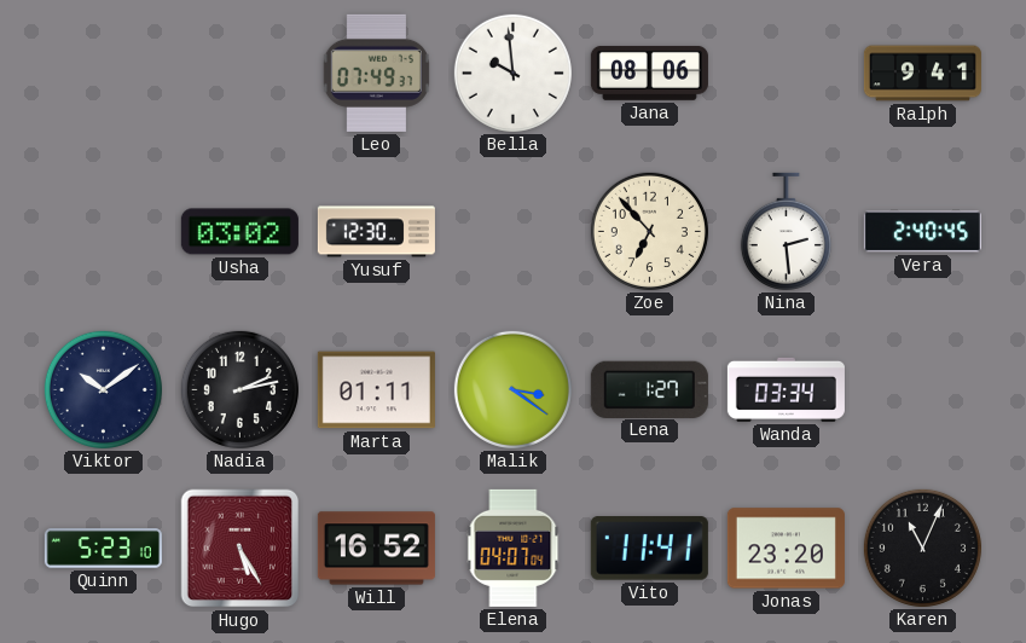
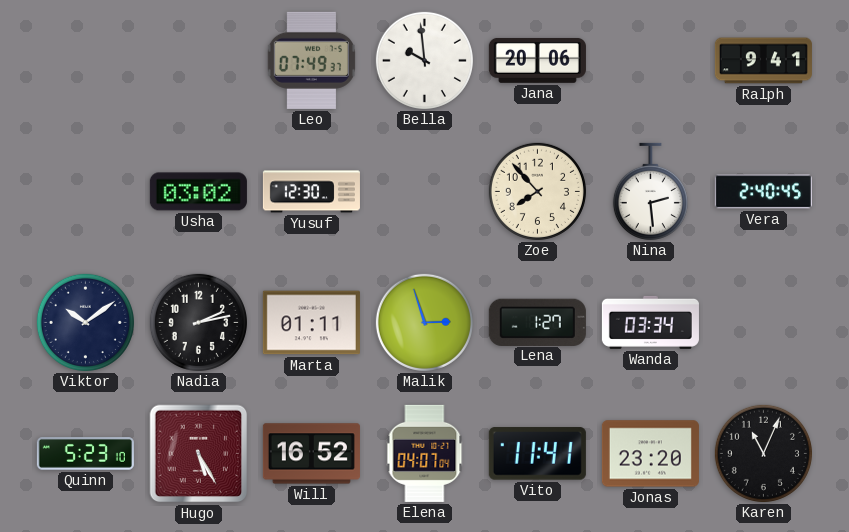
Jana: 08:06 -> 20:06 (537, 60)
Zoe: 6:53 -> 7:53 (537, 191)
Malik: 3:21 -> 2:57 (424, 322)
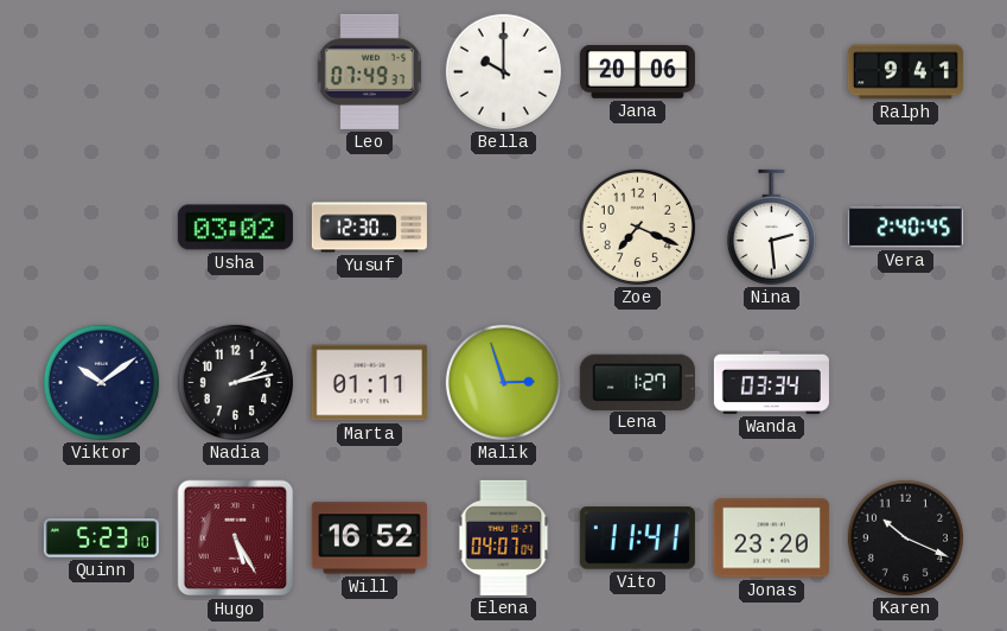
Bella: 9:59 -> 10:00 (503, 71)
Zoe: 7:53 -> 7:19 (637, 227)
Karen: 11:04 -> 10:19 (905, 537)
